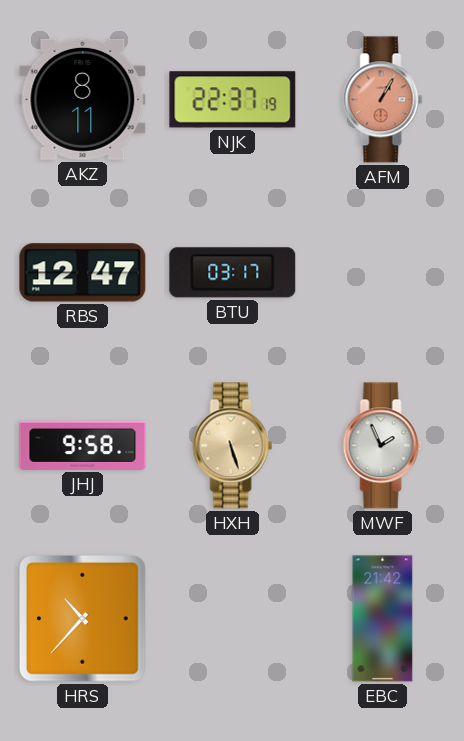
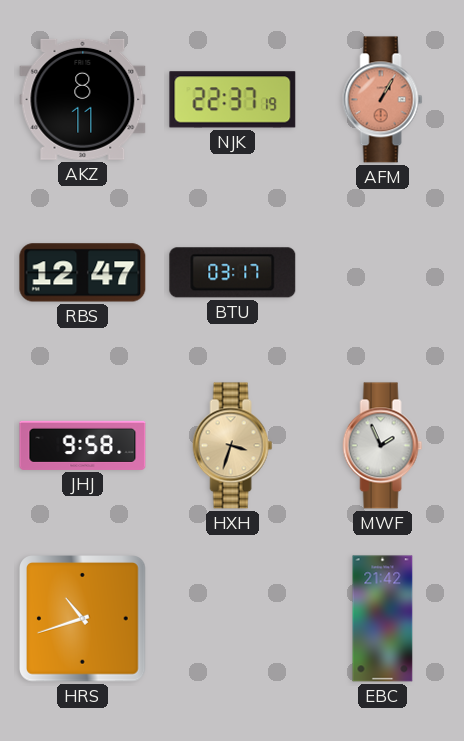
HXH: 5:27 -> 3:33 (233, 446)
HRS: 10:37 -> 10:42 (83, 619)
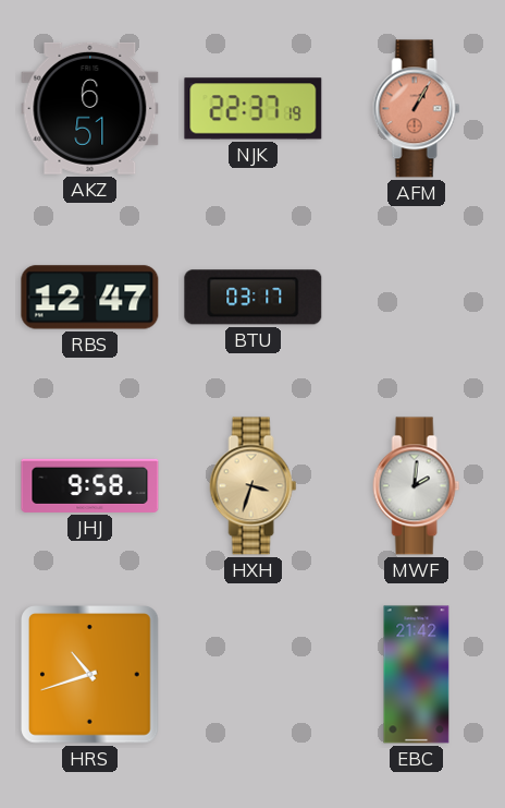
AKZ: 8:11 -> 6:51 (90, 108)
MWF: 1:56 -> 2:01 (417, 486)
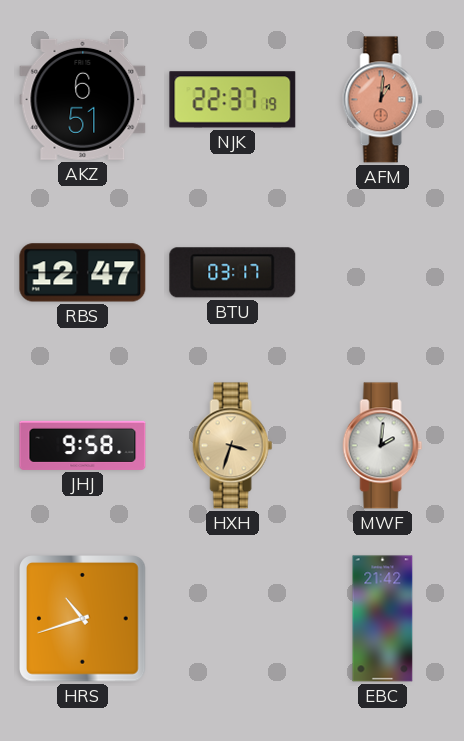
AFM: 1:05 -> 1:01 (383, 100)
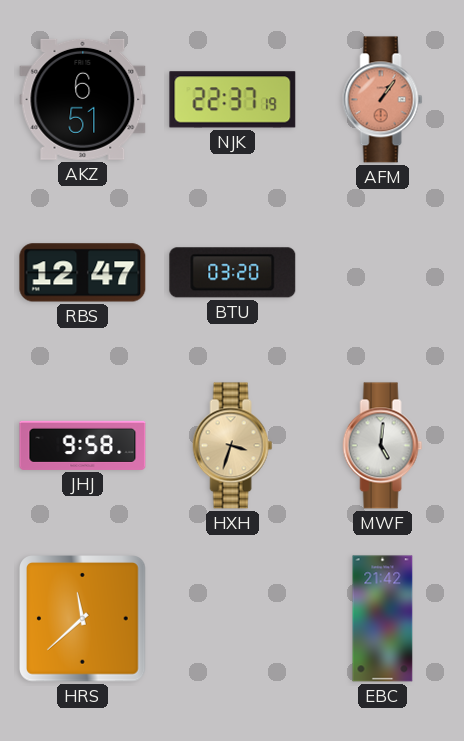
AFM: 1:01 -> 1:06 (383, 100)
BTU: 03:17 -> 03:20 (233, 273)
MWF: 2:01 -> 5:01 (383, 446)
HRS: 10:42 -> 11:38 (83, 619)
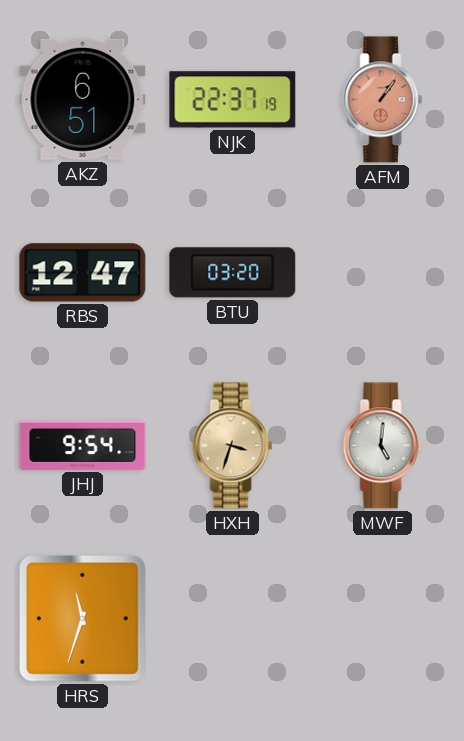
JHJ: 9:58 -> 9:54 (83, 445)
HRS: 11:38 -> 11:33 (83, 619)
EBC: 21:42 -> none (383, 619)
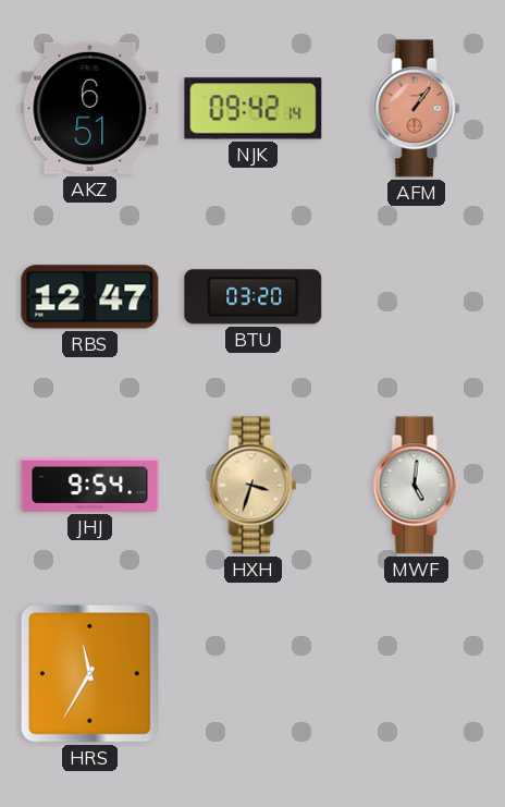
NJK: 22:37 -> 09:42 (254, 109)
HRS: 11:33 -> 11:35 (90, 674)
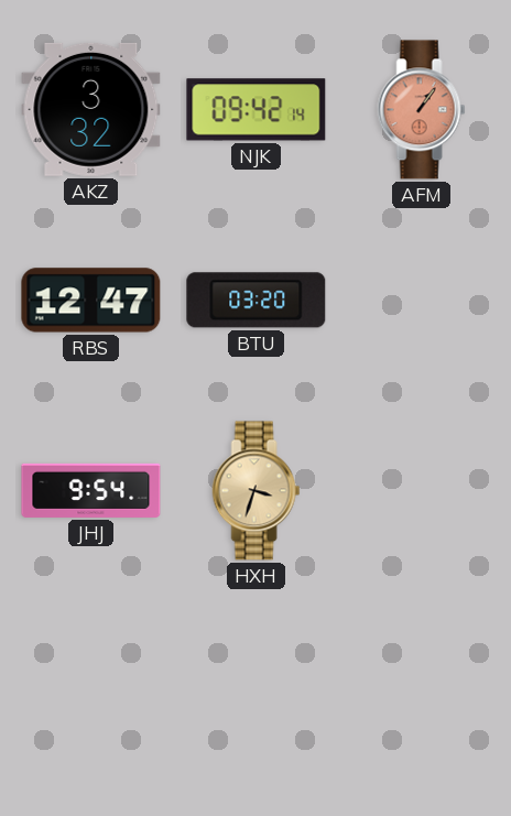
AKZ: 6:51 -> 3:32 (91, 109)
MWF: 5:01 -> none (417, 486)
HRS: 11:35 -> none (90, 674)
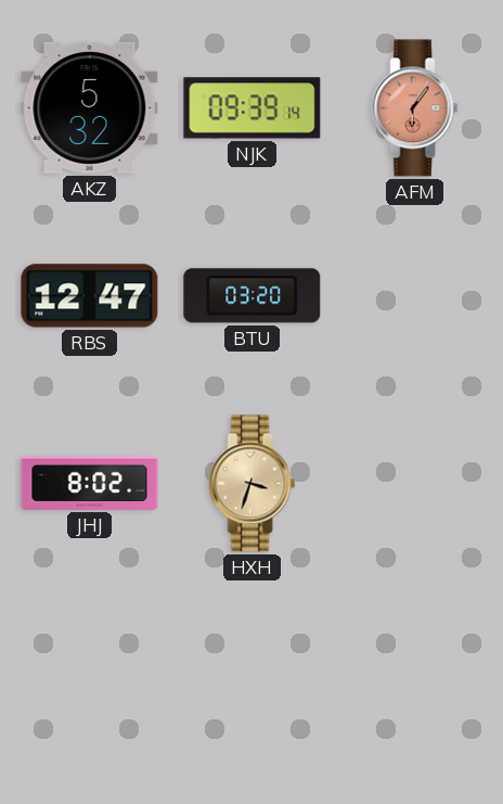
AKZ: 3:32 -> 5:32 (90, 107)
NJK: 09:42 -> 09:39 (253, 109)
AFM: 1:06 -> 6:06 (415, 109)
JHJ: 9:54 -> 8:02 (90, 483)
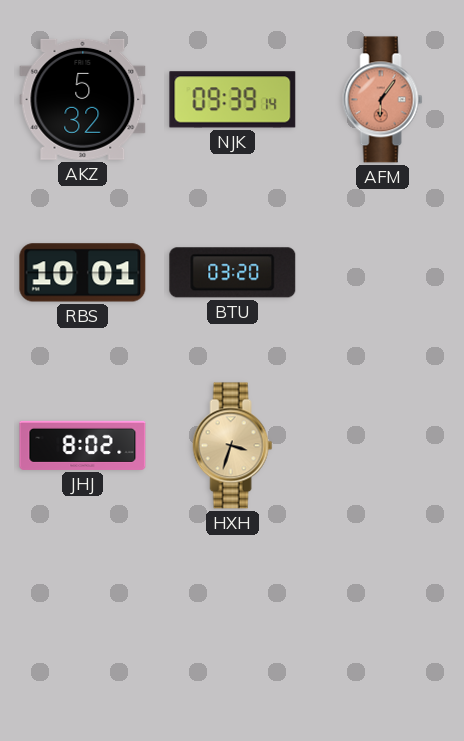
RBS: 12:47 -> 10:01 (83, 273)
